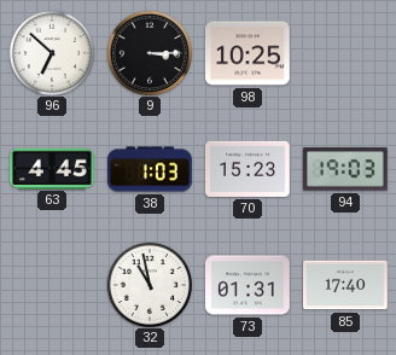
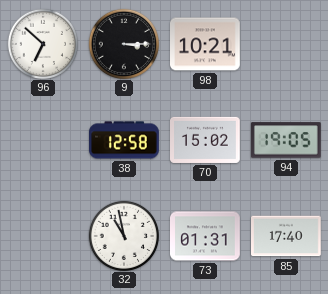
98: 10:25 -> 10:21 (206, 44)
63: 4:45 -> none (53, 168)
38: 1:03 -> 12:58 (124, 140)
70: 15:23 -> 15:02 (206, 140)
94: 19:03 -> 19:05 (286, 140)
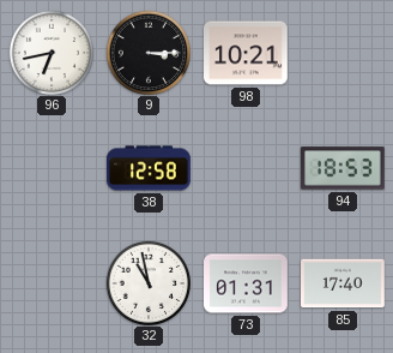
96: 6:52 -> 6:43 (50, 52)
70: 15:02 -> none (206, 140)
94: 19:05 -> 18:53 (343, 168)
